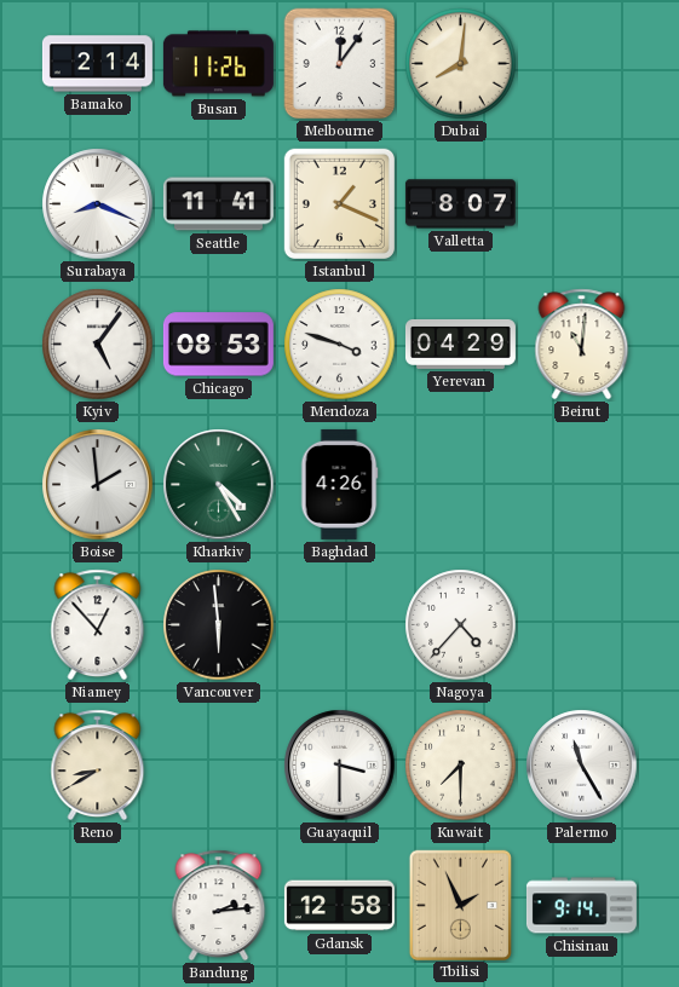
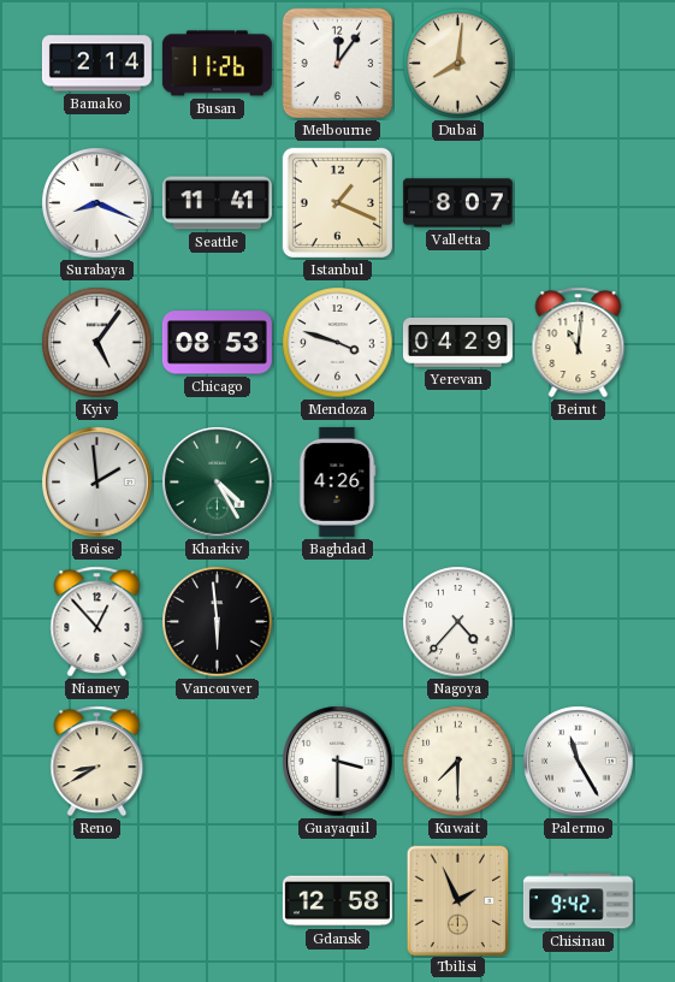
Bandung: 2:14 -> none (219, 906)
Chisinau: 9:14 -> 9:42 (578, 901)
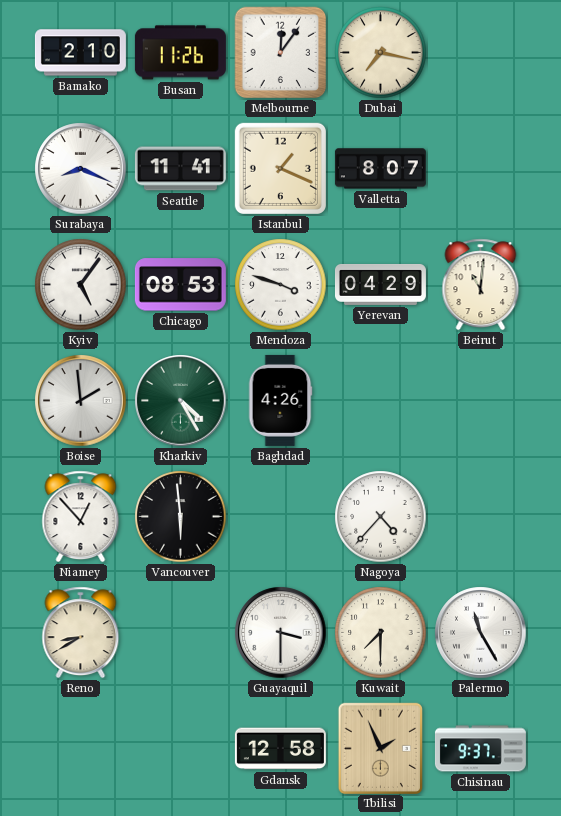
Bamako: 2:14 -> 2:10 (80, 53)
Dubai: 8:01 -> 7:17 (381, 53)
Chisinau: 9:42 -> 9:37 (480, 749)
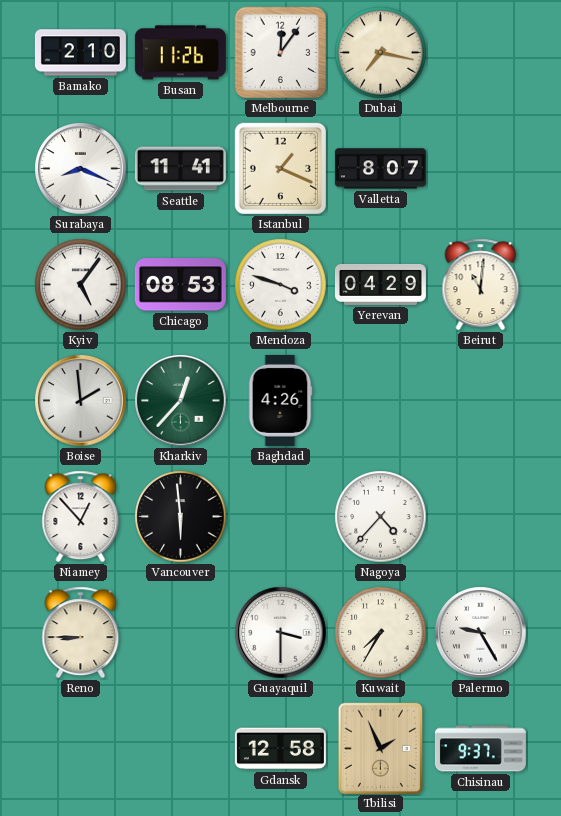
Kharkiv: 4:25 -> 12:37 (181, 401)
Reno: 8:40 -> 8:45 (81, 633)
Kuwait: 7:30 -> 7:35 (381, 633)
Palermo: 11:25 -> 9:25 (481, 633)
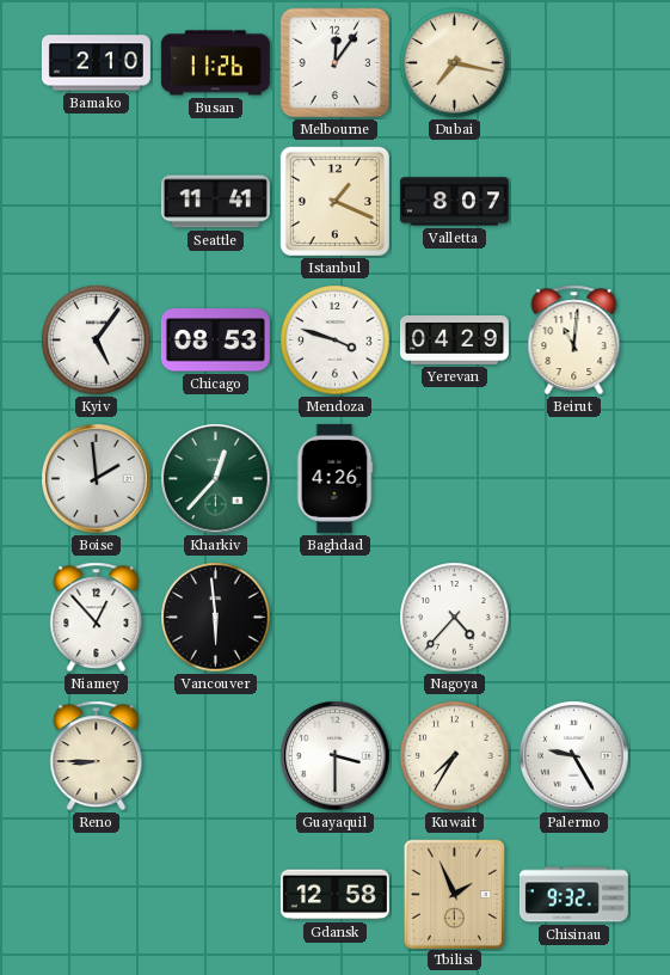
Surabaya: 8:19 -> none (81, 169)
Chisinau: 9:37 -> 9:32 (573, 895)
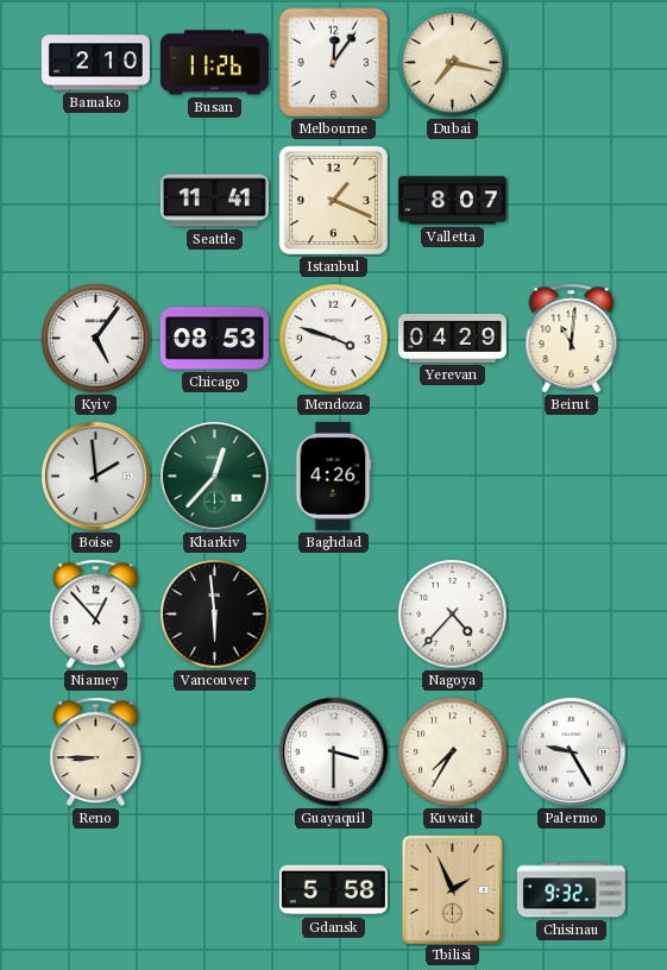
Gdansk: 12:58 -> 5:58 (333, 890)
